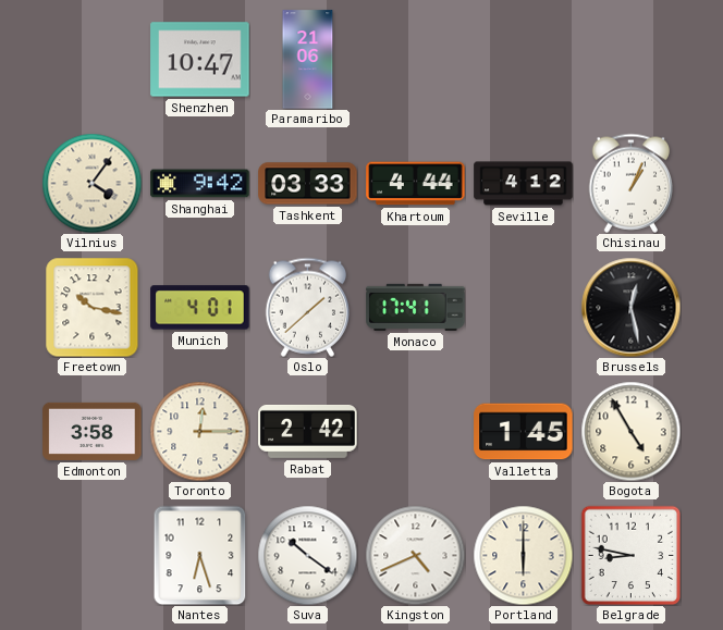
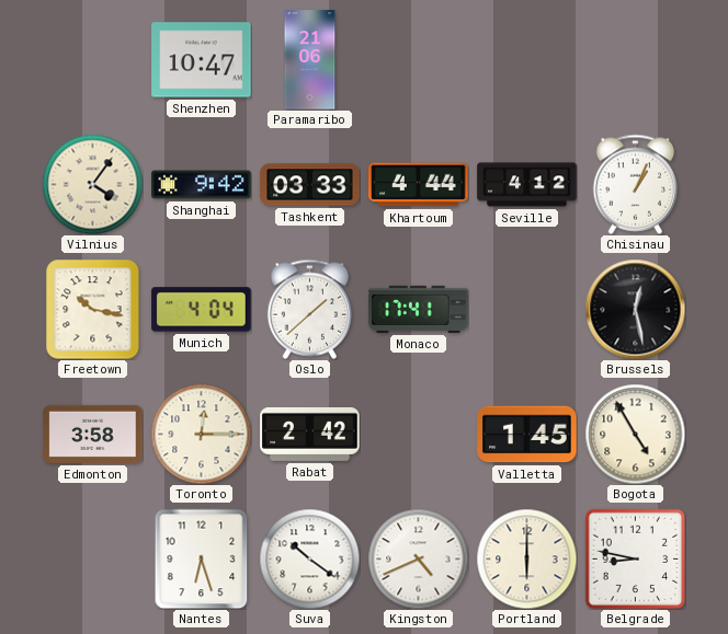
Munich: 4:01 -> 4:04 (202, 310)
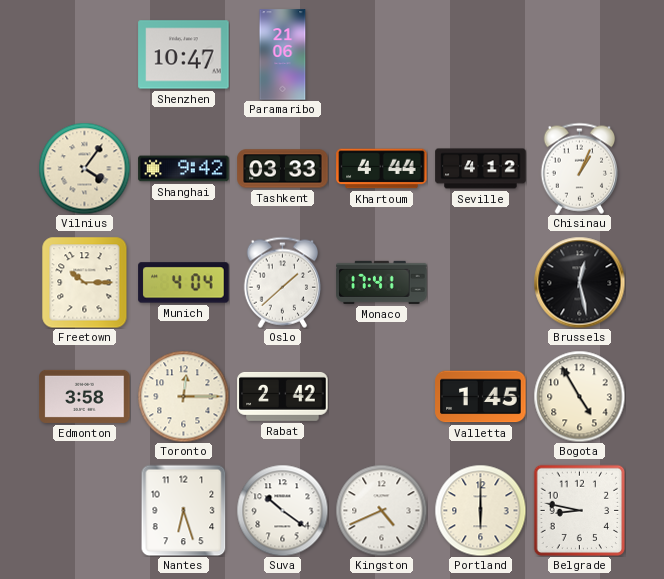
Freetown: 10:17 -> 10:15 (85, 282)
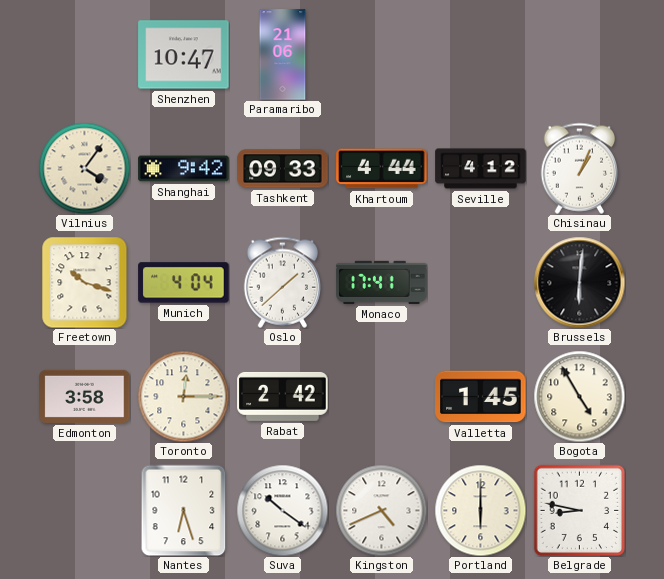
Tashkent: 03:33 -> 09:33 (283, 169)
Freetown: 10:15 -> 10:18 (85, 282)
Brussels: 12:28 -> 6:01 (579, 282)
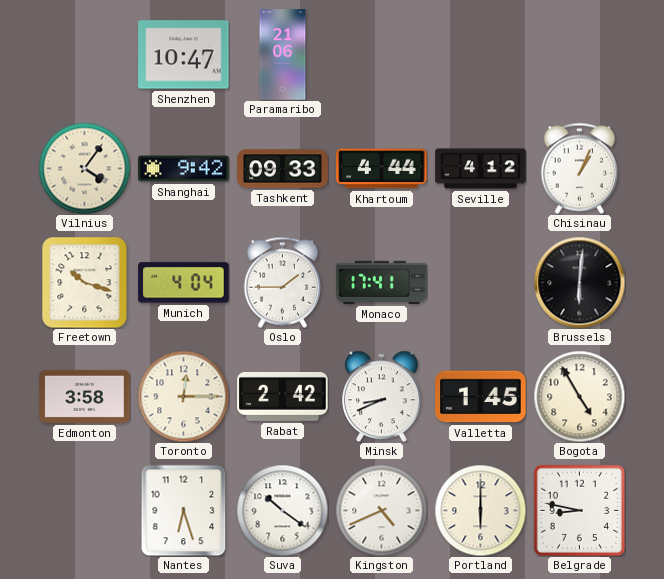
Oslo: 1:38 -> 1:45 (283, 282)
Minsk: none -> 8:41 (382, 396)
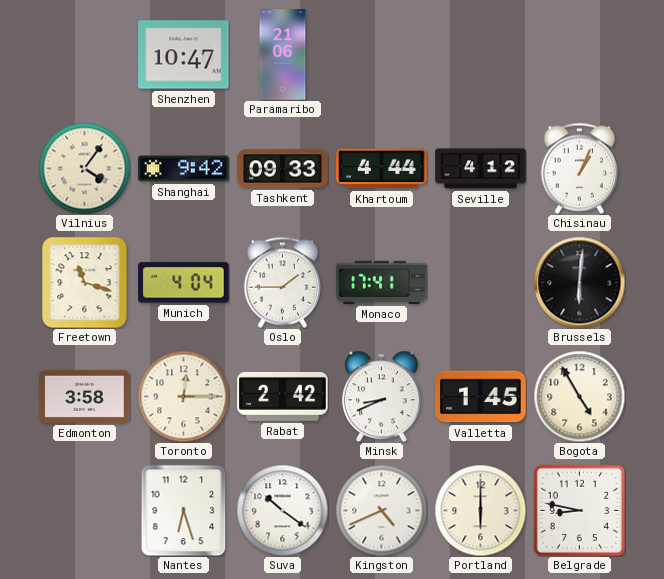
Freetown: 10:18 -> 11:18 (85, 282)
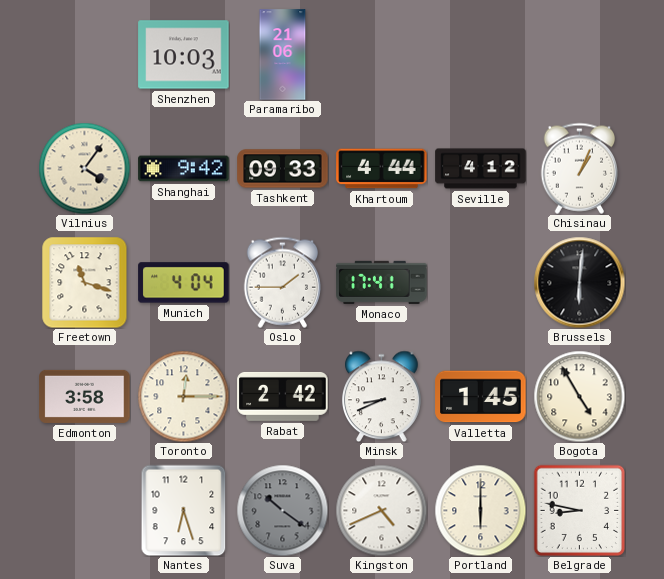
Shenzhen: 10:47 -> 10:03 (184, 55)
Suva dial: white -> grey (282, 510)
